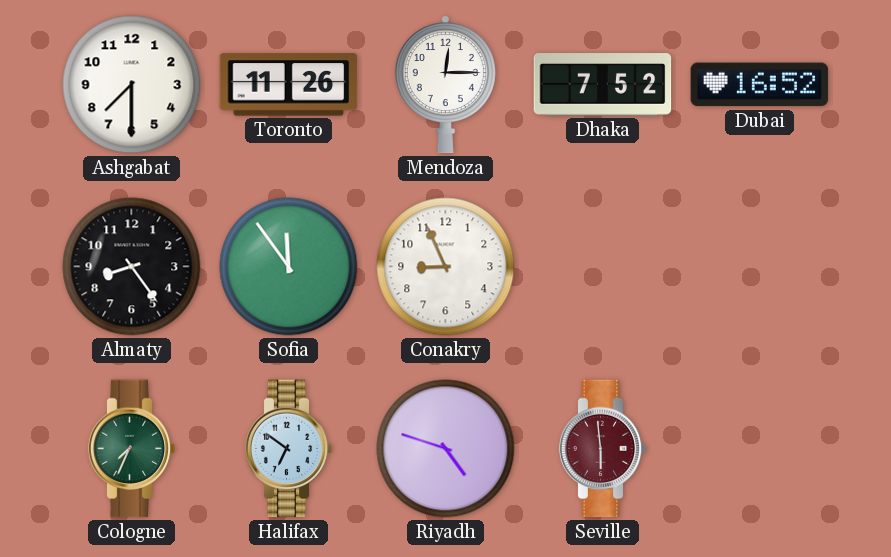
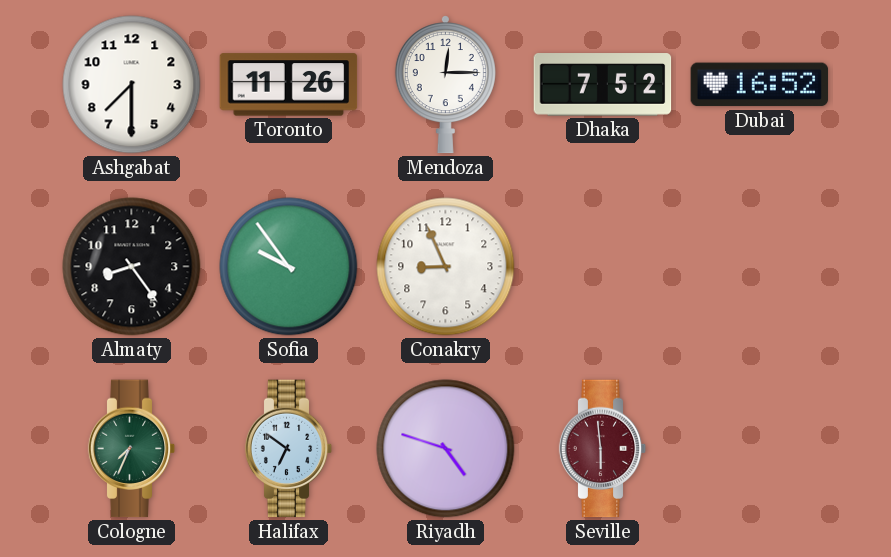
Sofia: 11:54 -> 9:54 (289, 267)
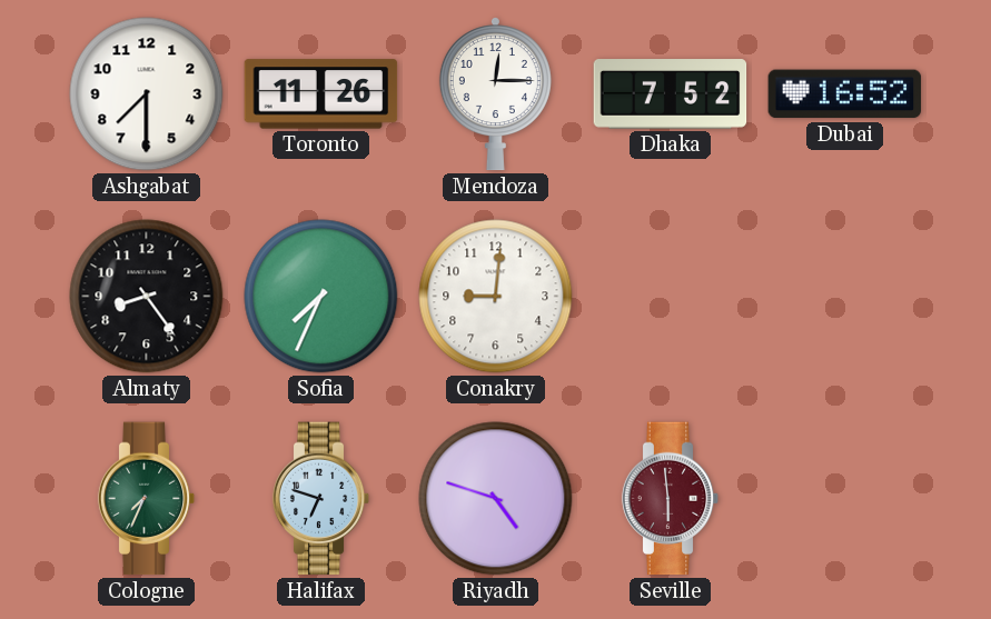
Sofia: 9:54 -> 7:34 (321, 297)
Conakry: 8:56 -> 9:01 (496, 297)
Halifax: 6:51 -> 6:48 (321, 499)
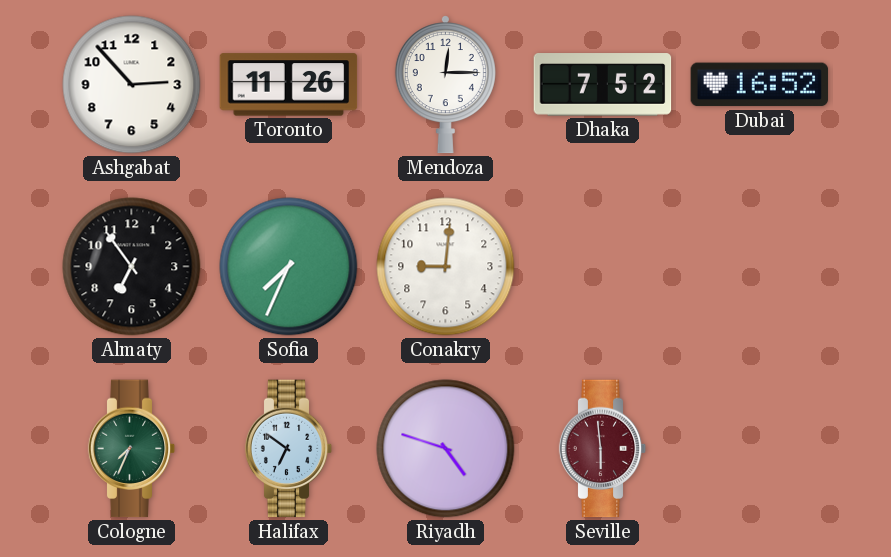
Ashgabat: 7:30 -> 2:53 (132, 85)
Almaty: 8:24 -> 6:54 (132, 267)
Halifax: 6:48 -> 6:51 (289, 449)
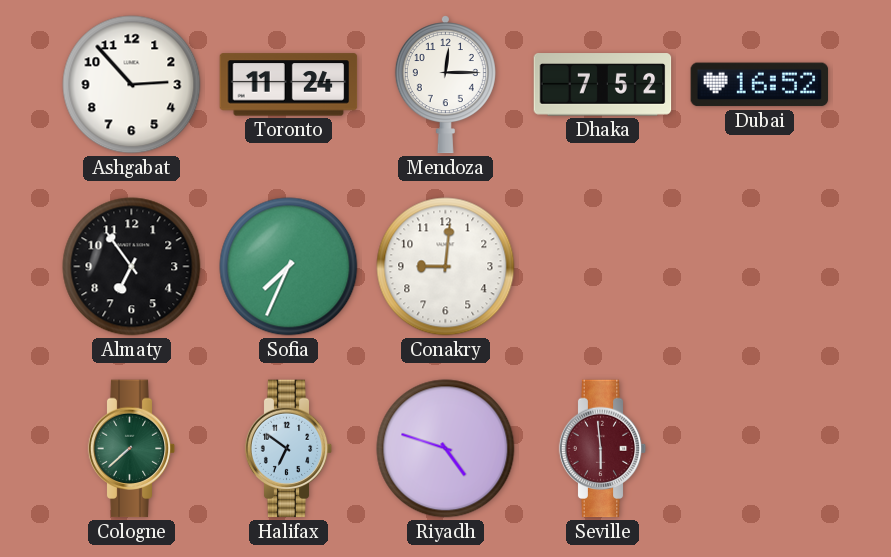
Toronto: 11:26 -> 11:24 (289, 85)
Cologne: 7:34 -> 7:38 (132, 449)
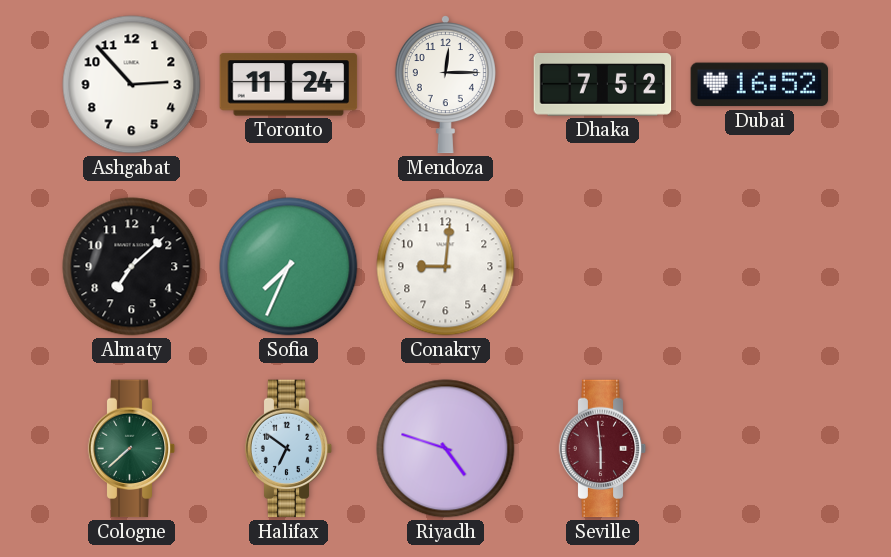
Almaty: 6:54 -> 7:08 (132, 267)
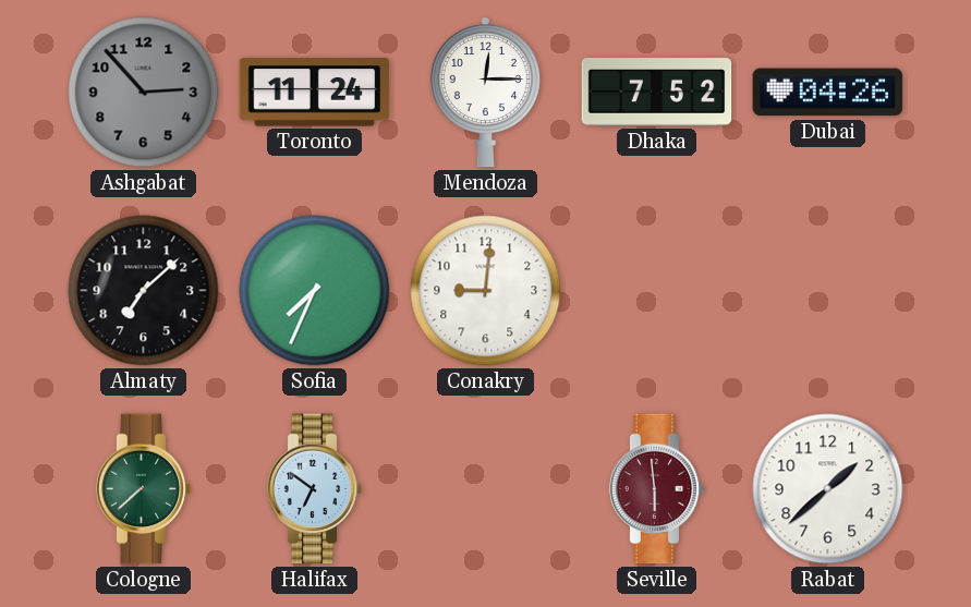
Ashgabat dial: white -> grey (144, 93)
Dubai: 16:52 -> 04:26 (828, 93)
Riyadh: 4:48 -> none (446, 449)
Rabat: none -> 1:38 (828, 489)
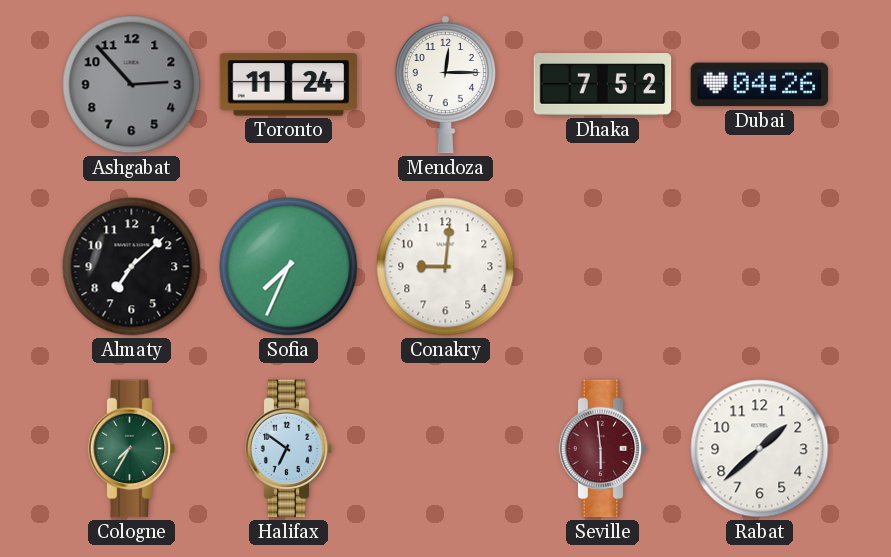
Cologne: 7:38 -> 7:35 (132, 449)
